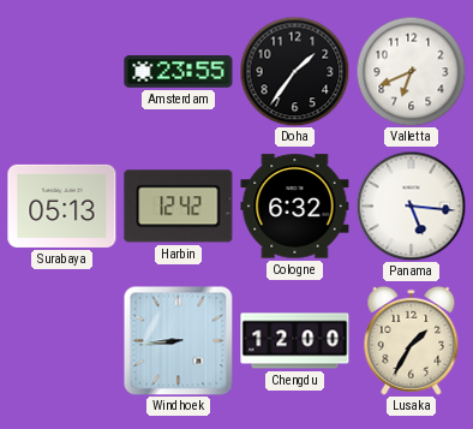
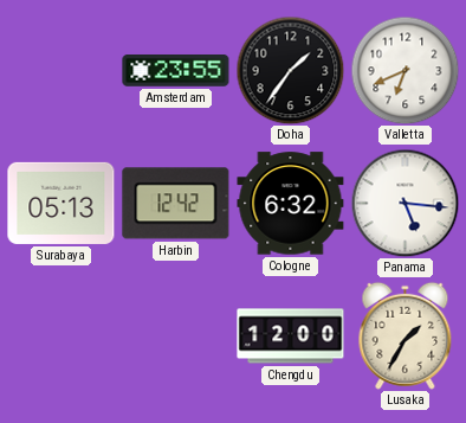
Windhoek: 8:44 -> none (178, 340)
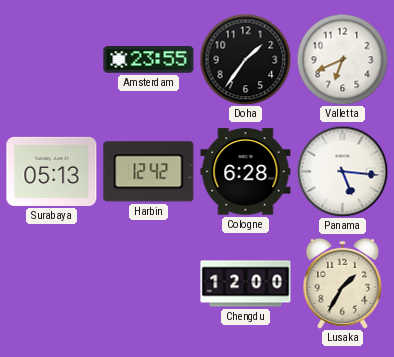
Cologne: 6:32 -> 6:28 (246, 172)
